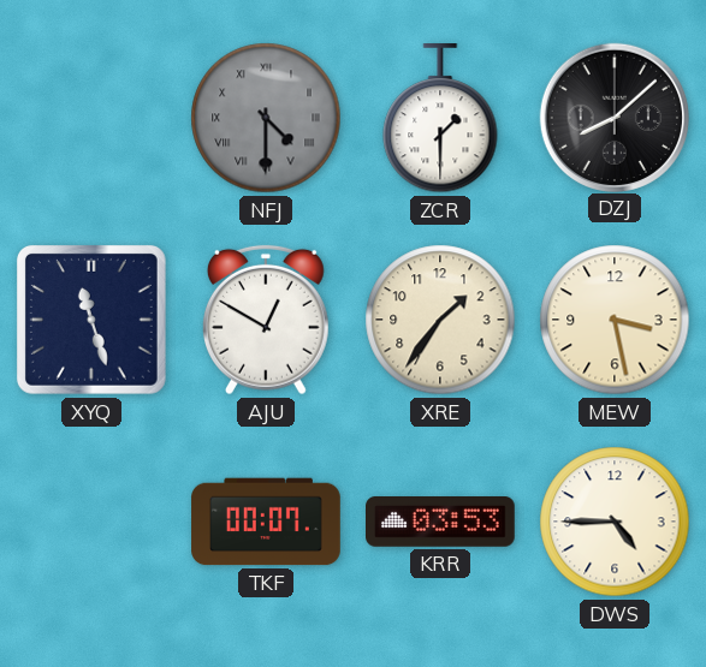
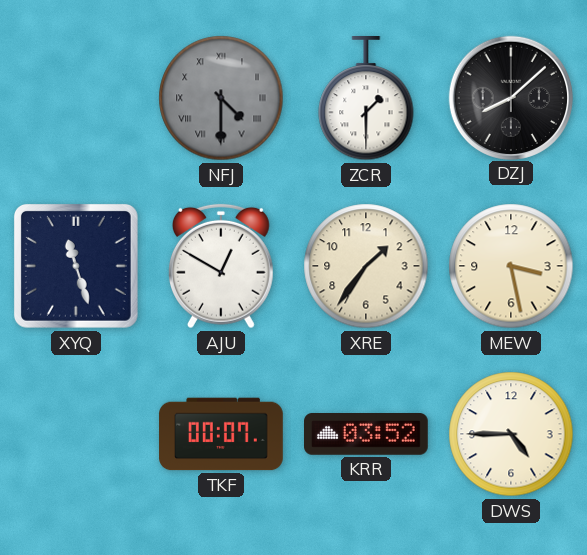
KRR: 03:53 -> 03:52 (367, 435)
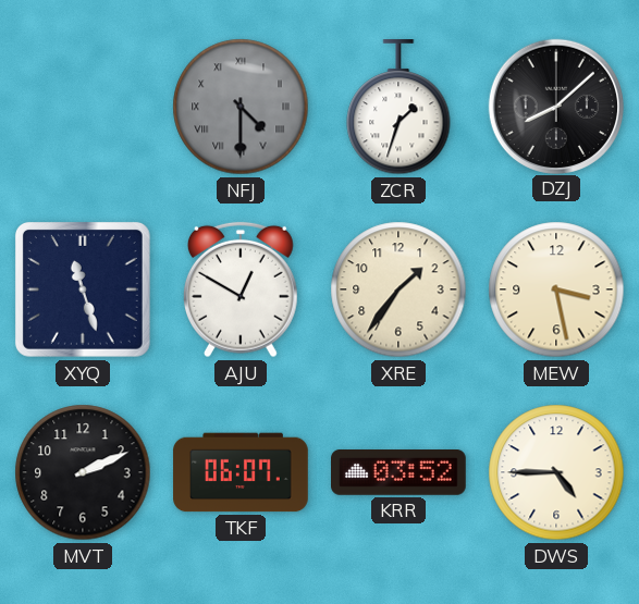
ZCR: 1:30 -> 1:33 (398, 108)
MVT: none -> 2:11 (83, 472)
TKF: 00:07 -> 06:07 (241, 472)
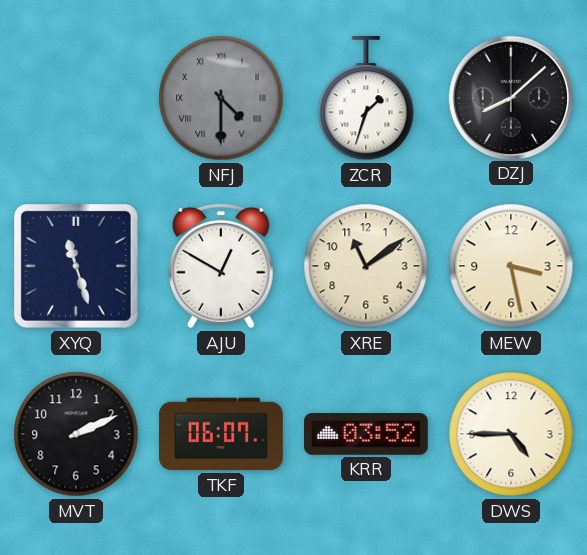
XRE: 1:36 -> 11:09 (366, 266)
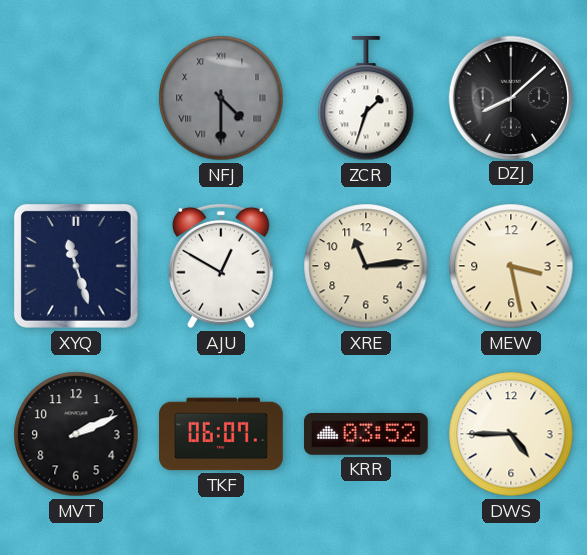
XRE: 11:09 -> 11:14 (366, 266)
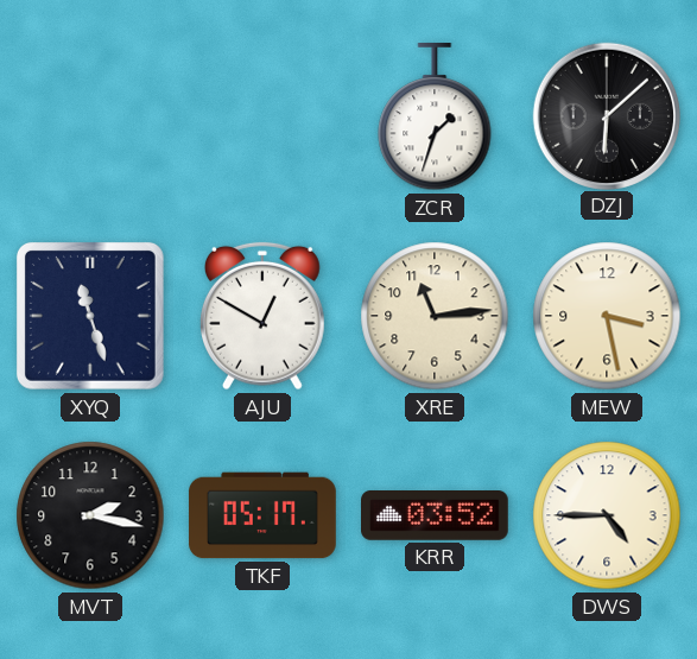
NFJ: 4:30 -> none (221, 98)
DZJ: 8:08 -> 6:08 (606, 115)
MVT: 2:11 -> 2:17 (90, 515)
TKF: 06:07 -> 05:17 (262, 515)
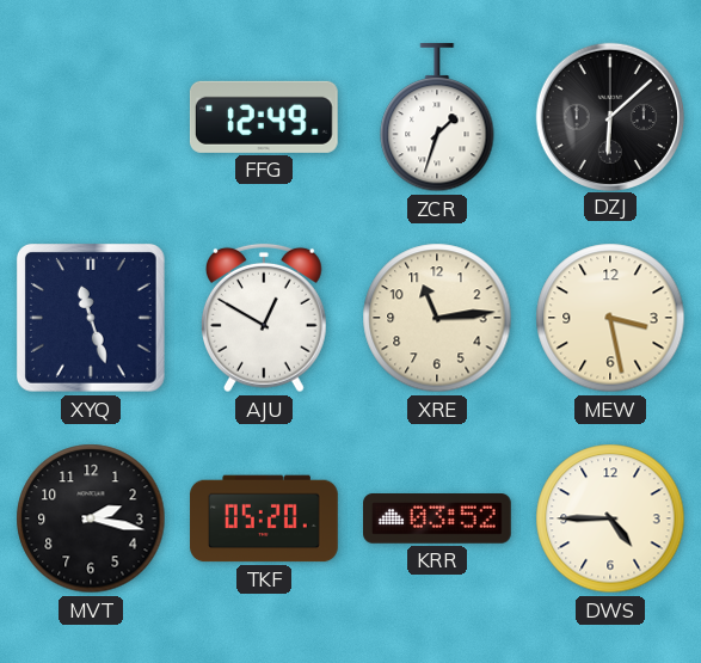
FFG: none -> 12:49 (264, 117)
TKF: 05:17 -> 05:20 (264, 518)
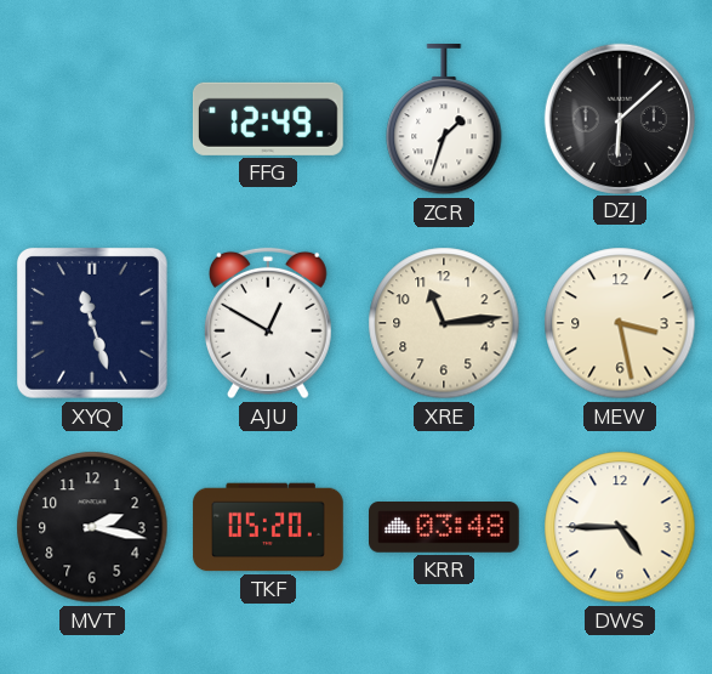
KRR: 03:52 -> 03:48 (445, 528)
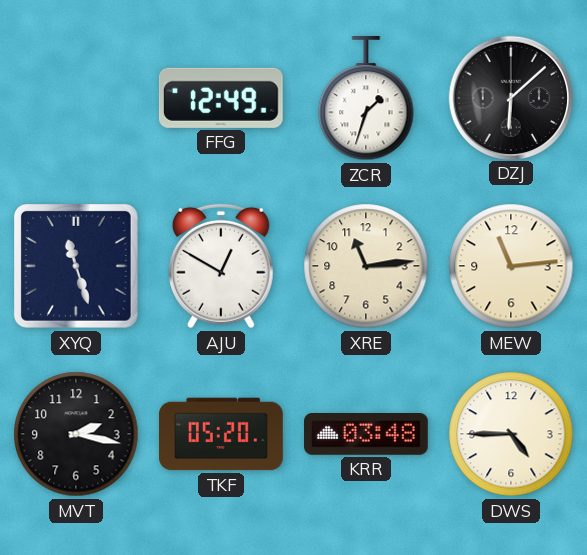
MEW: 3:28 -> 11:14 (511, 266)
